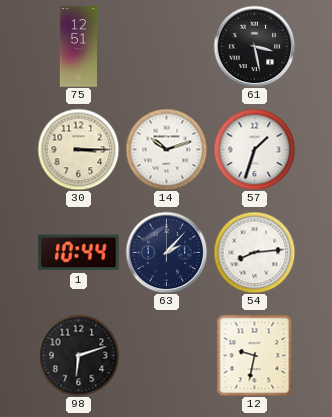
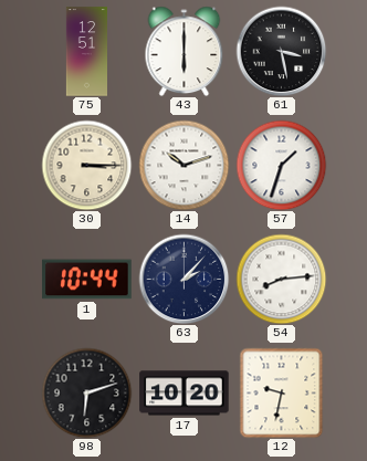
43: none -> 6:00 (185, 51)
17: none -> 10:20 (185, 394)
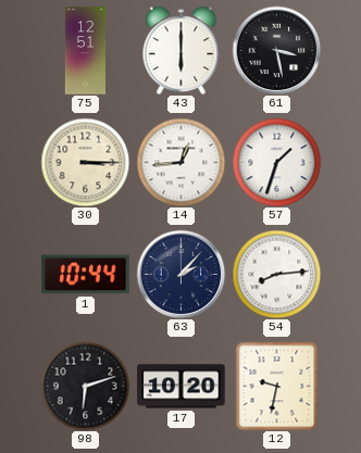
14: 10:12 -> 12:44 (180, 162)
